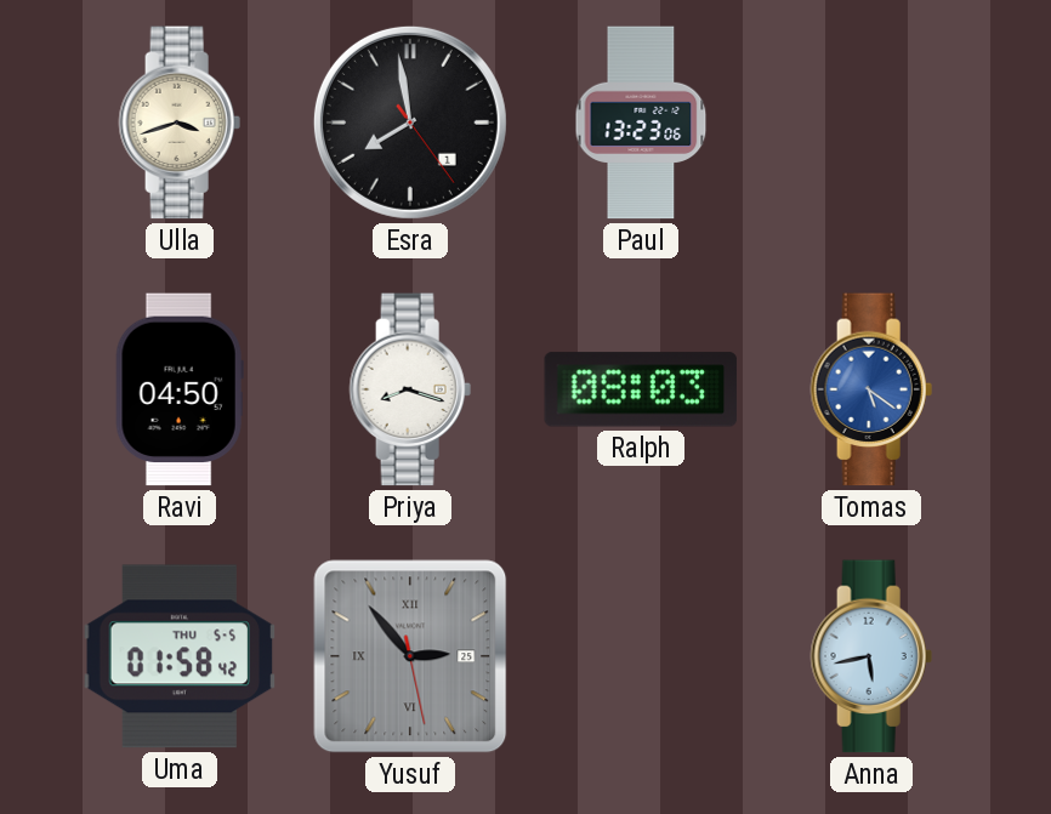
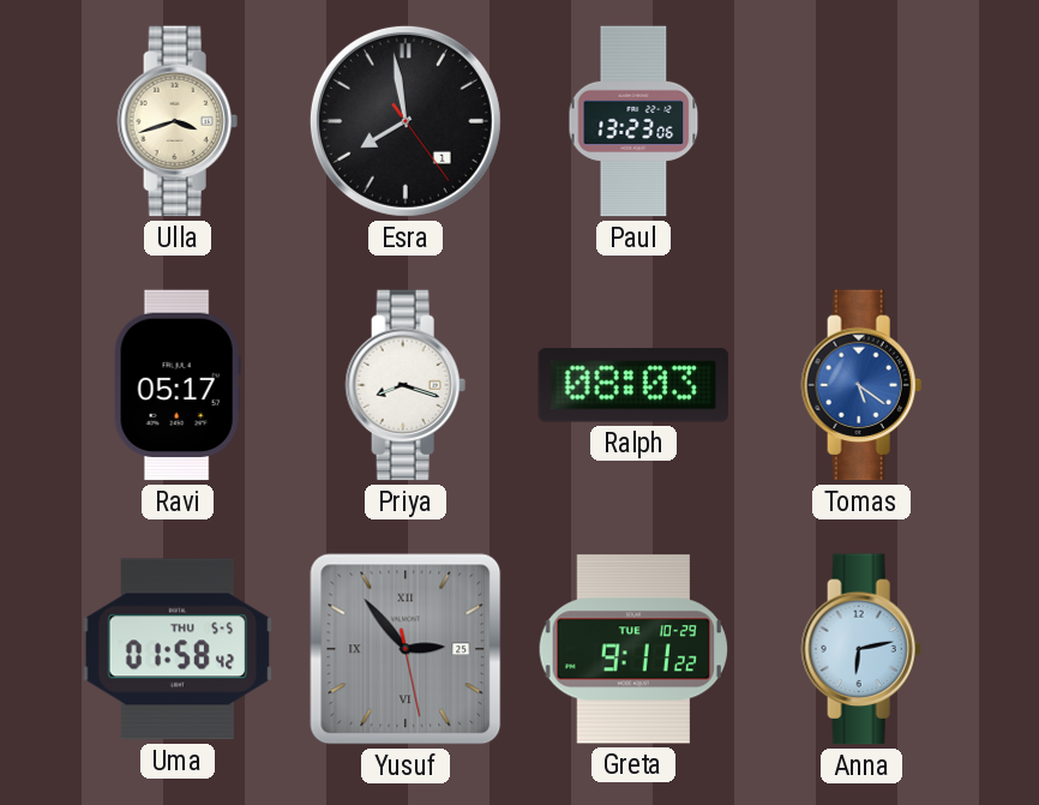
Ravi: 04:50 -> 05:17 (178, 385)
Greta: none -> 9:11 (632, 649)
Anna: 5:43 -> 6:13 (861, 649)
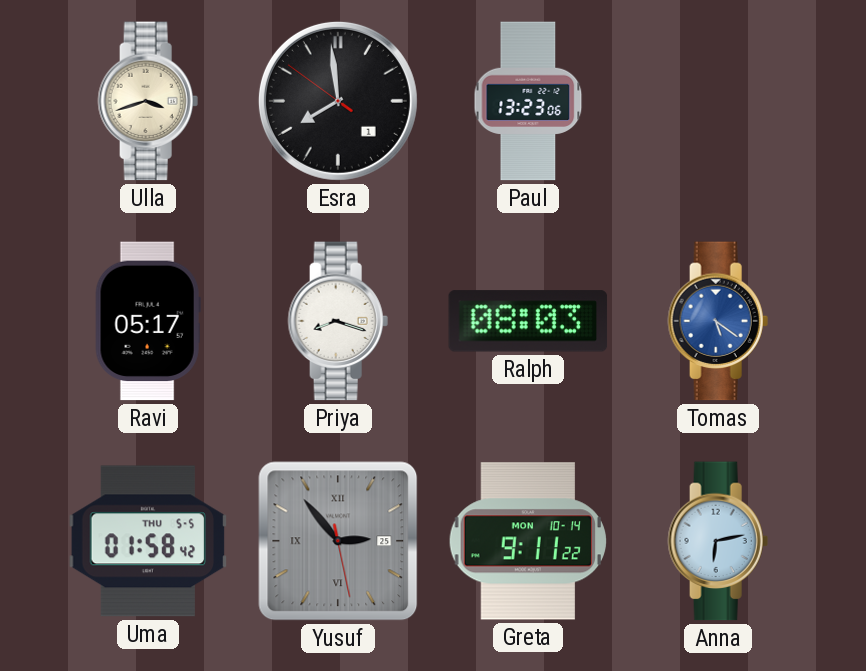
Esra: 7:58:24 -> 7:58:51 (338, 101)
Greta date: TUE 10-29 -> MON 10-14 (527, 541)
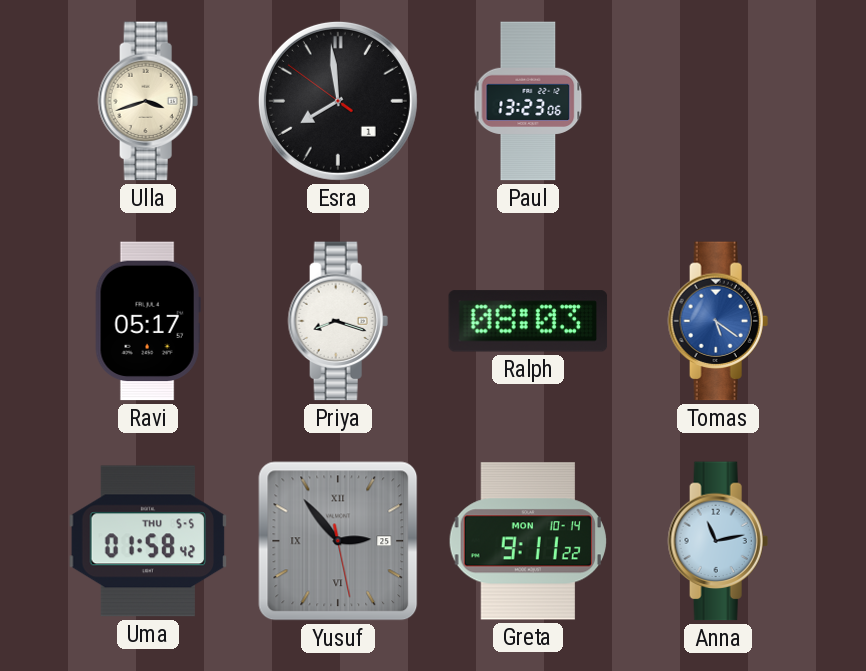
Anna: 6:13 -> 11:13 (718, 541)
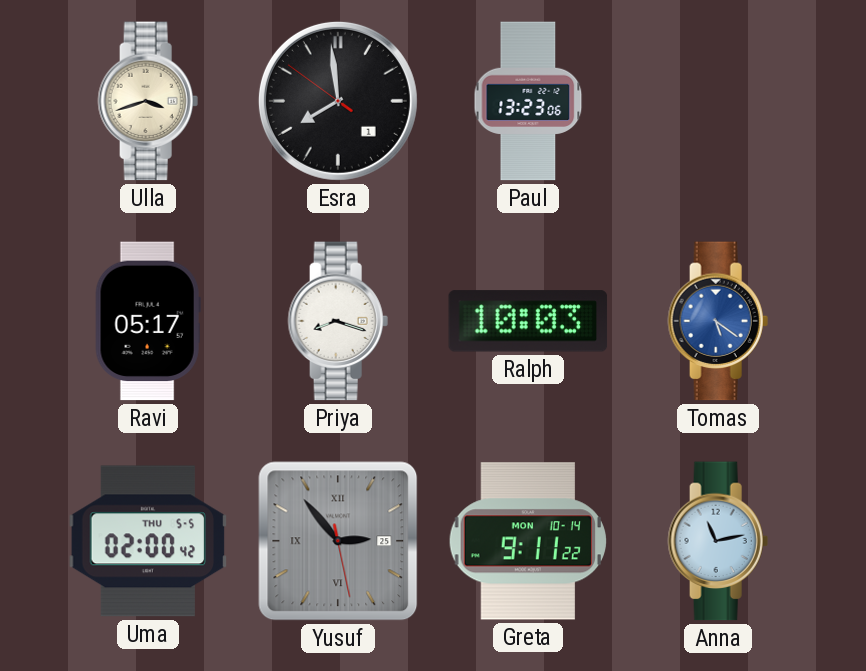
Ralph: 08:03 -> 10:03 (528, 321)
Uma: 01:58 -> 02:00 (148, 541)
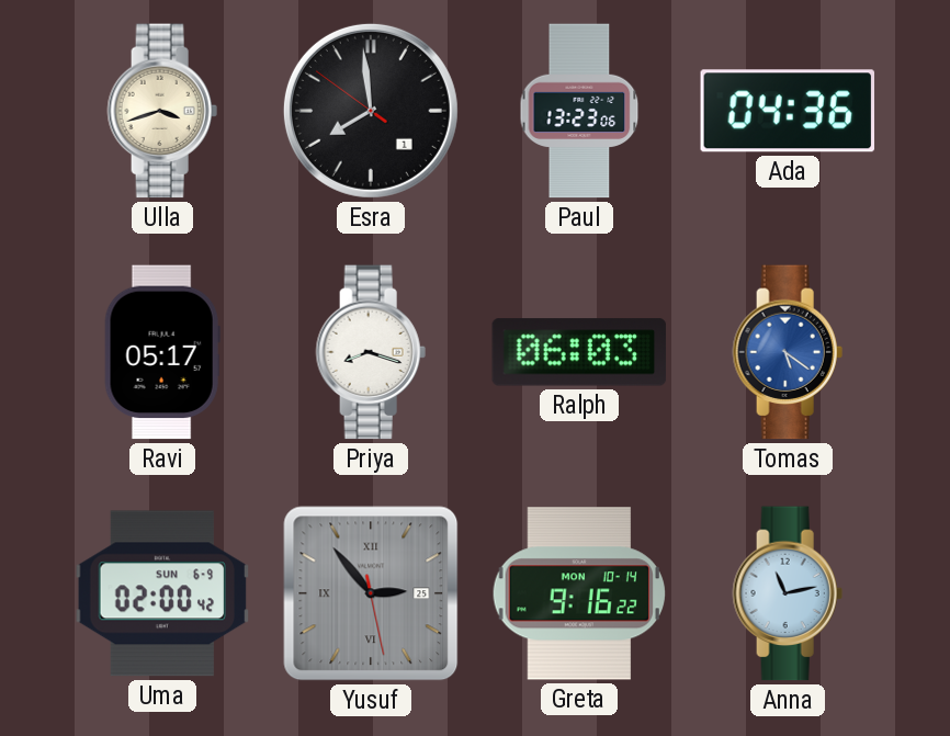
Ada: none -> 04:36 (788, 111)
Ralph: 10:03 -> 06:03 (579, 352)
Uma date: THU 5-5 -> SUN 6-9 (162, 593)
Greta: 9:11 -> 9:16 (578, 593)
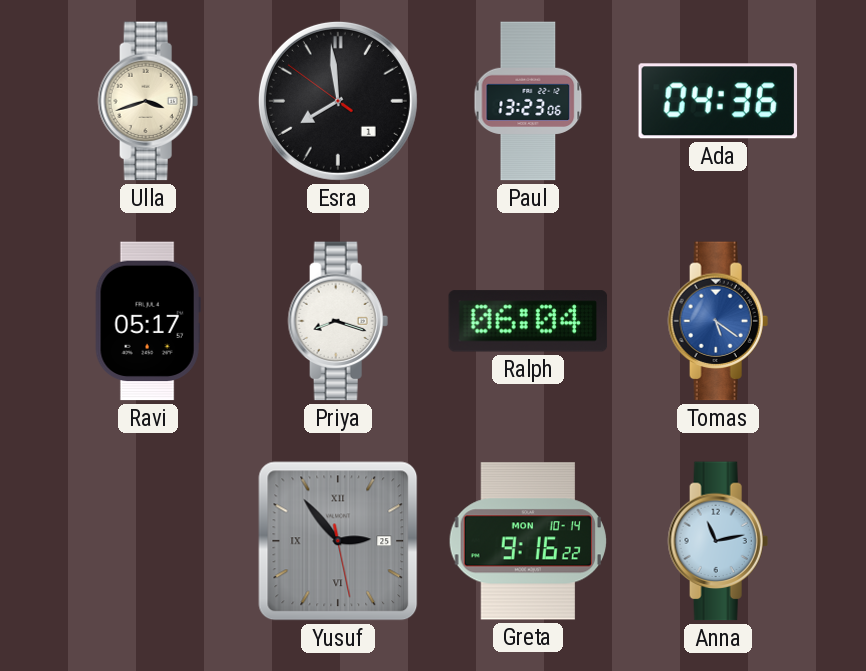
Ralph: 06:03 -> 06:04 (528, 321)
Uma: 02:00 -> none (162, 593)
